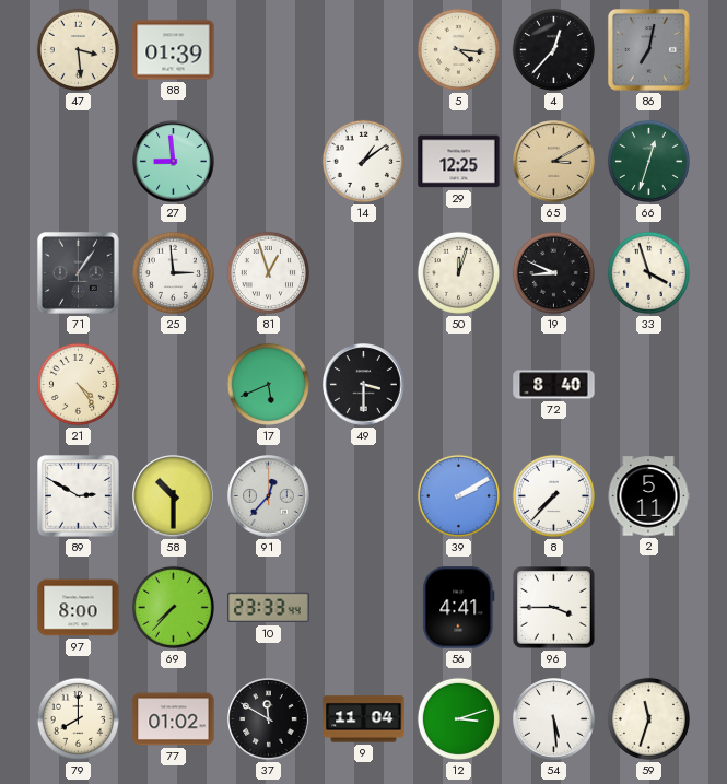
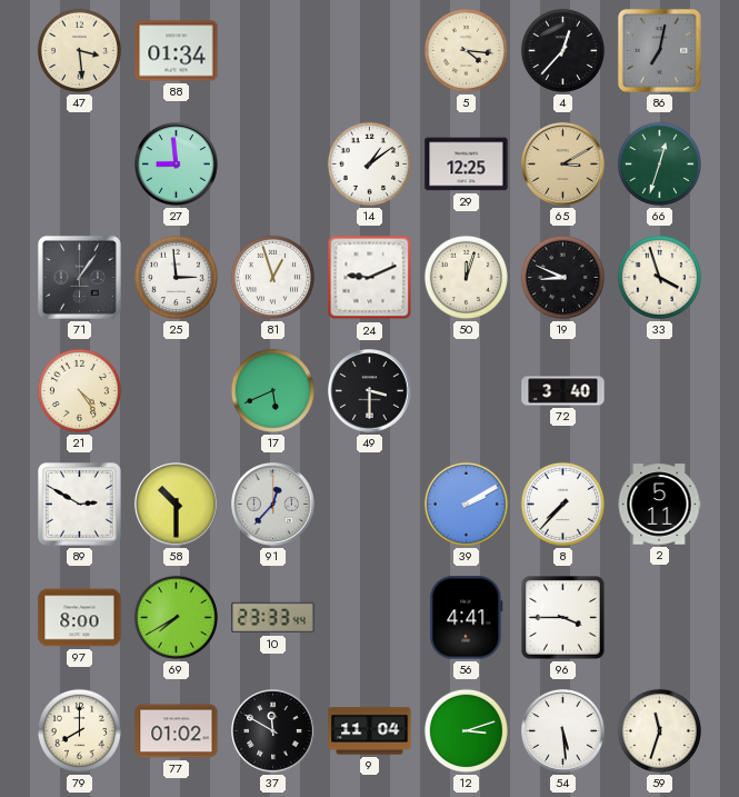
88: 01:39 -> 01:34 (177, 51)
24: none -> 9:11 (370, 278)
72: 8:40 -> 3:40 (563, 391)
69: 7:37 -> 7:40 (176, 617)
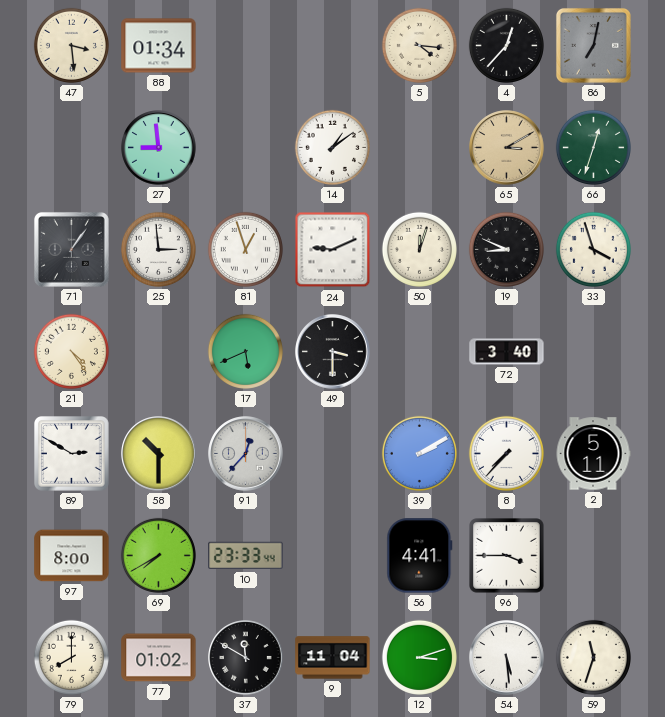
29: 12:25 -> none (467, 165)
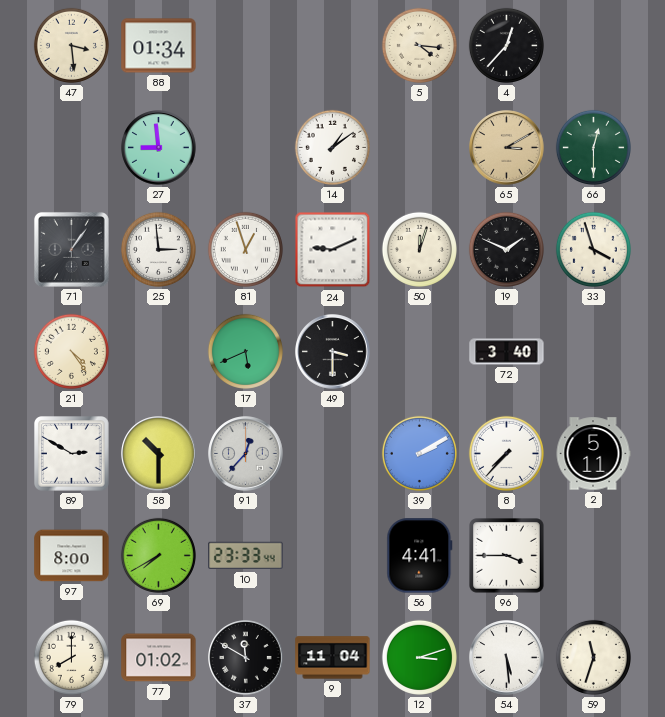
86: 7:02 -> none (593, 45)
66: 12:33 -> 12:30 (593, 147)
19: 8:49 -> 1:49 (506, 249)
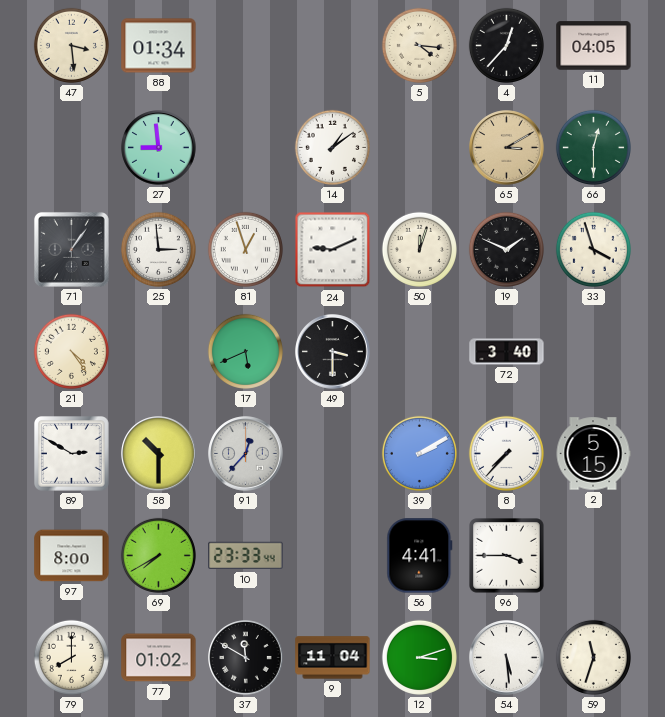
11: none -> 04:05 (594, 46)
2: 5:11 -> 5:15 (593, 454)
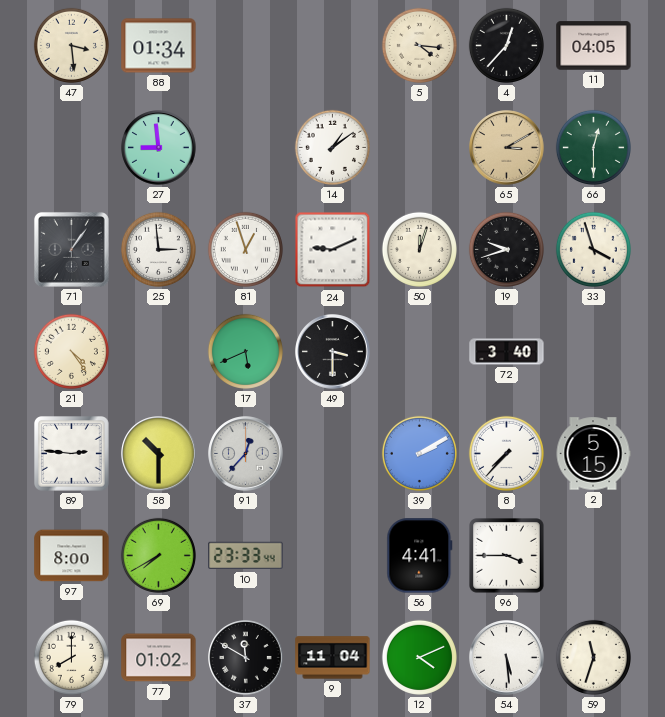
19: 1:49 -> 9:42 (506, 249)
89: 2:50 -> 2:46 (72, 454)
12: 3:12 -> 4:11 (419, 657)
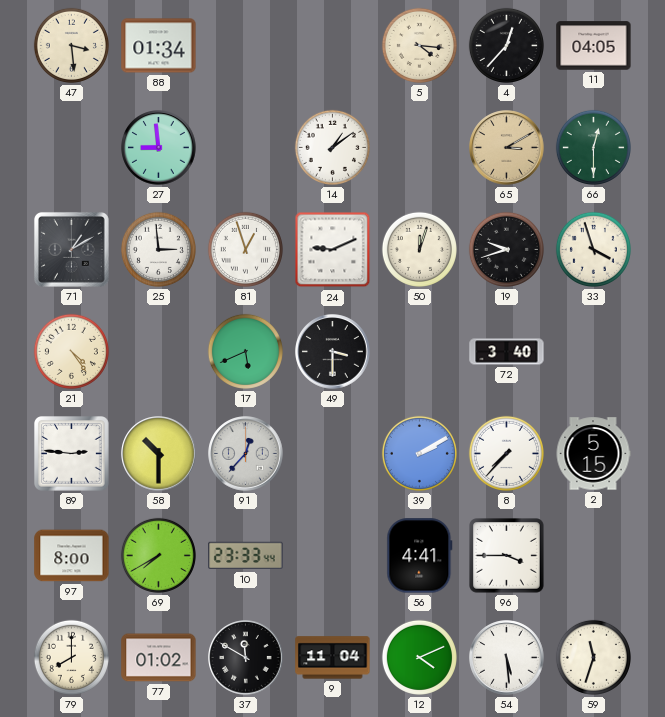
71: 1:06 -> 1:10 (71, 249)
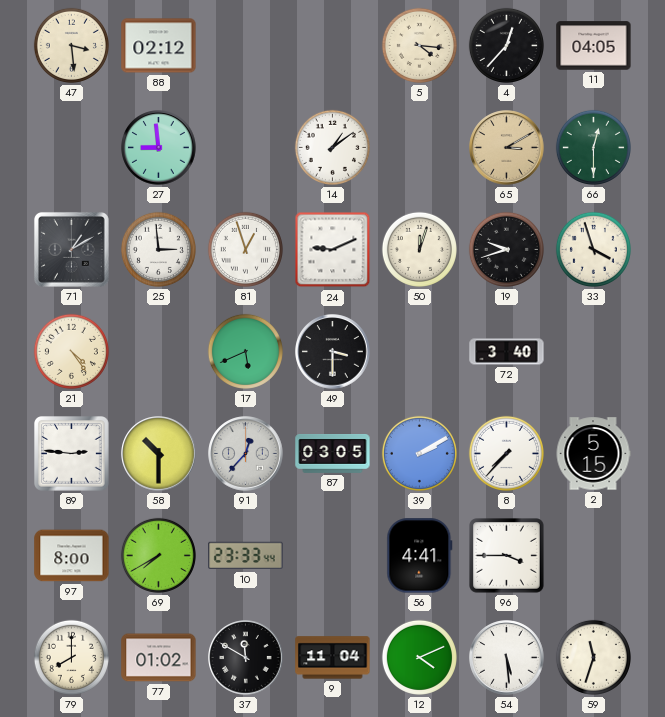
88: 01:34 -> 02:12 (159, 46)
87: none -> 03:05 (333, 454)
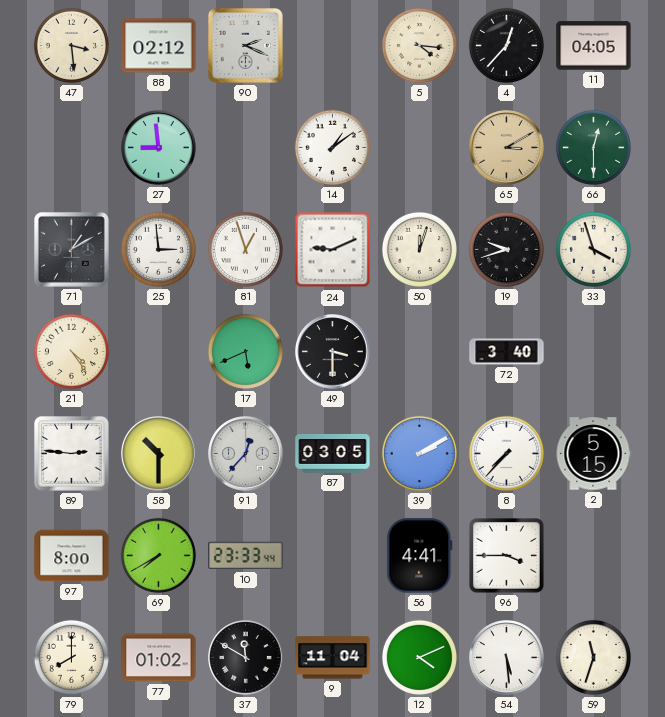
90: none -> 2:19 (245, 45)
